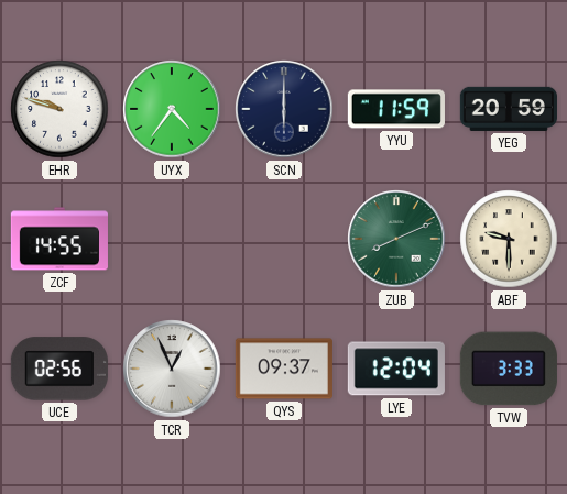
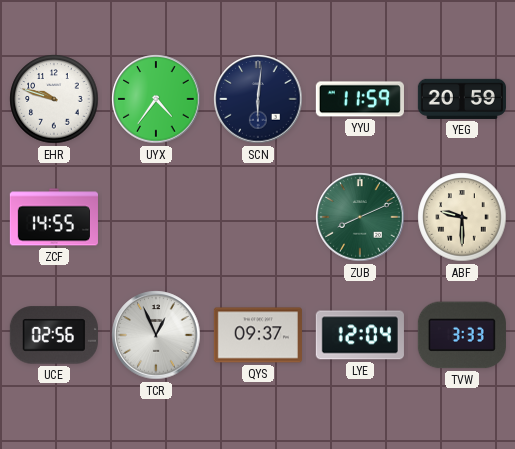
SCN: 6:00 -> 6:01 (258, 99)
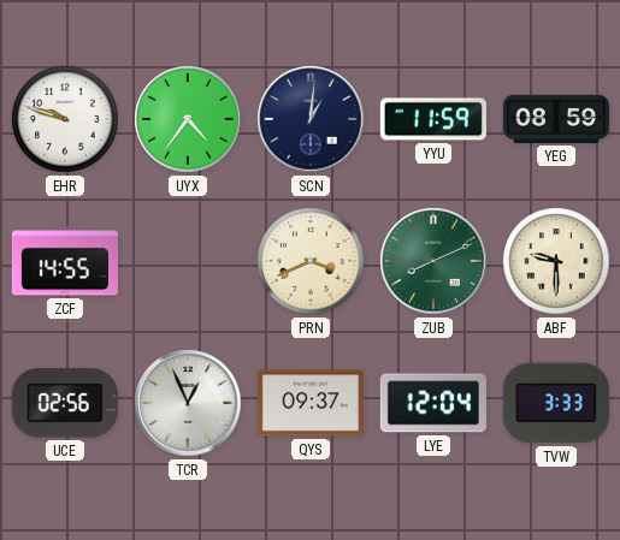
SCN: 6:01 -> 1:01 (311, 119)
YEG: 20:59 -> 08:59 (556, 119)
PRN: none -> 3:41 (311, 261)
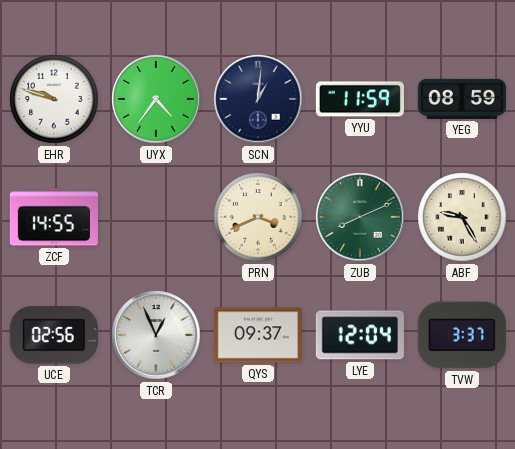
ABF: 9:30 -> 9:25 (462, 217)
TVW: 3:33 -> 3:37 (462, 335)
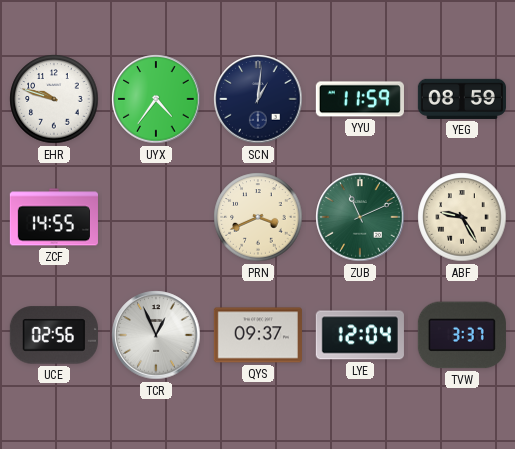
ZUB: 8:11 -> 11:11 (360, 217)
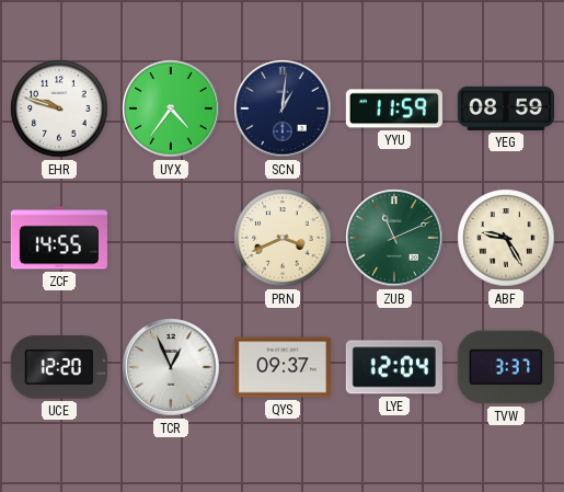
UCE: 02:56 -> 12:20 (59, 367)
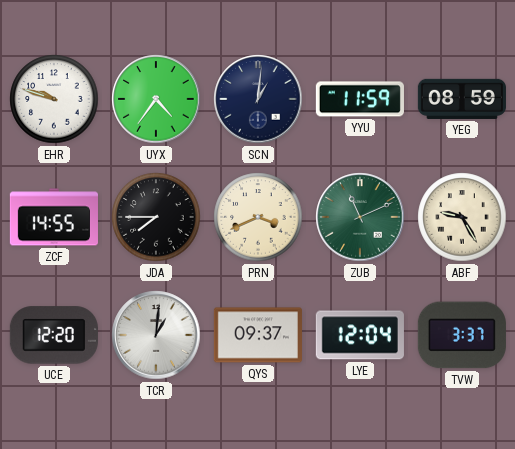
JDA: none -> 7:45 (156, 217)
TCR: 12:56 -> 1:01 (156, 335)
